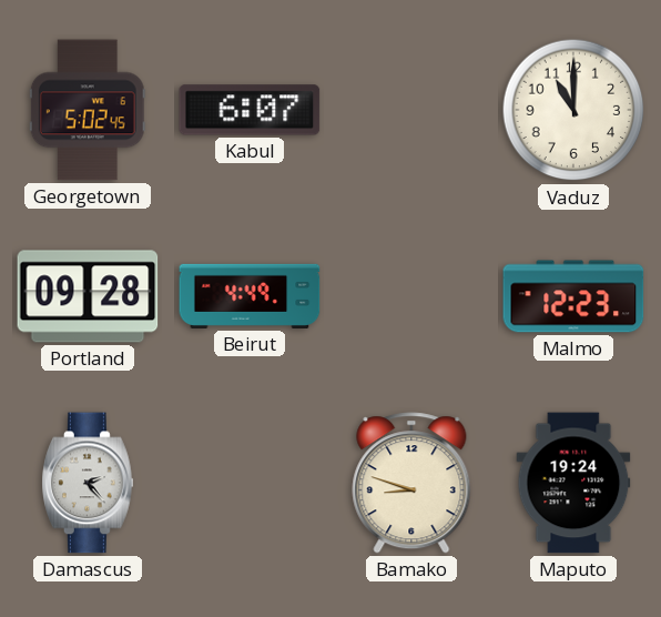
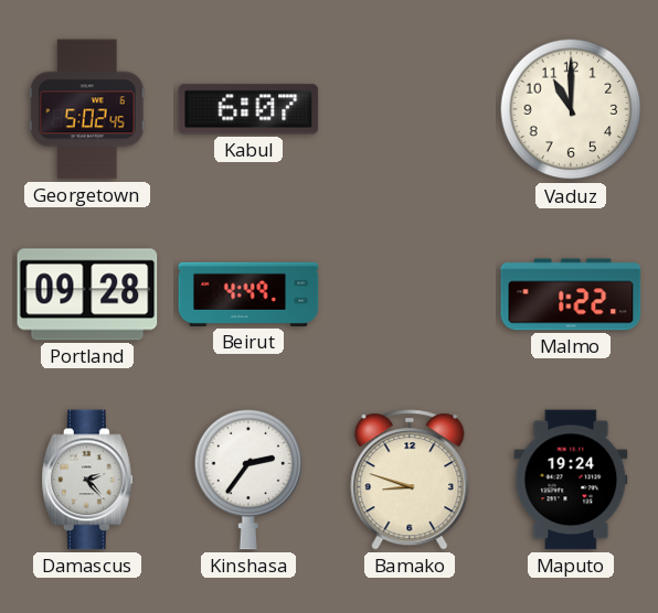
Malmo: 12:23 -> 1:22 (571, 294)
Kinshasa: none -> 2:36 (248, 480)
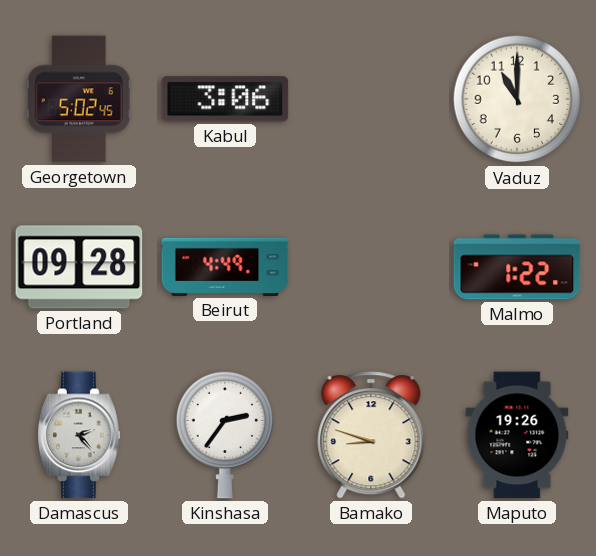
Kabul: 6:07 -> 3:06 (225, 99)
Maputo: 19:24 -> 19:26 (517, 435)
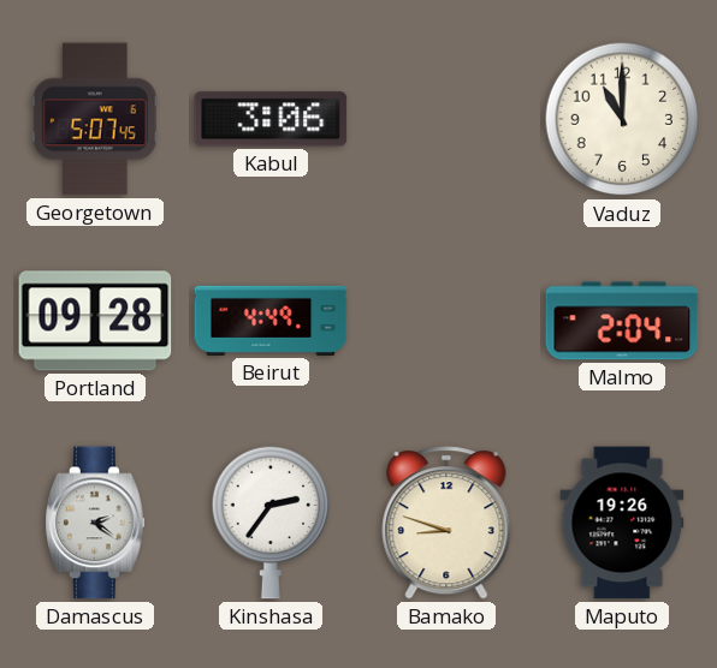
Georgetown: 5:02 -> 5:07 (95, 119)
Malmo: 1:22 -> 2:04 (622, 321)
Damascus: 2:23 -> 2:21 (95, 523)
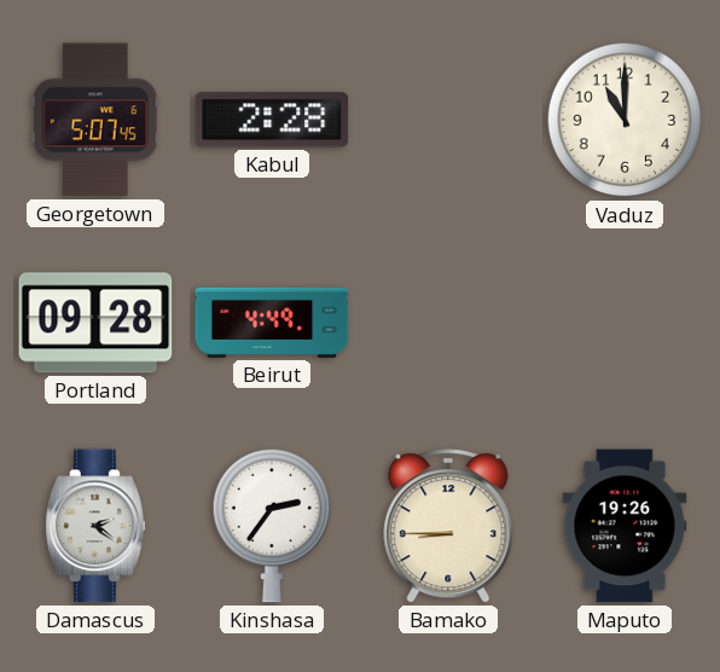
Kabul: 3:06 -> 2:28 (272, 120)
Malmo: 2:04 -> none (622, 321)
Bamako: 8:48 -> 8:45 (448, 526)
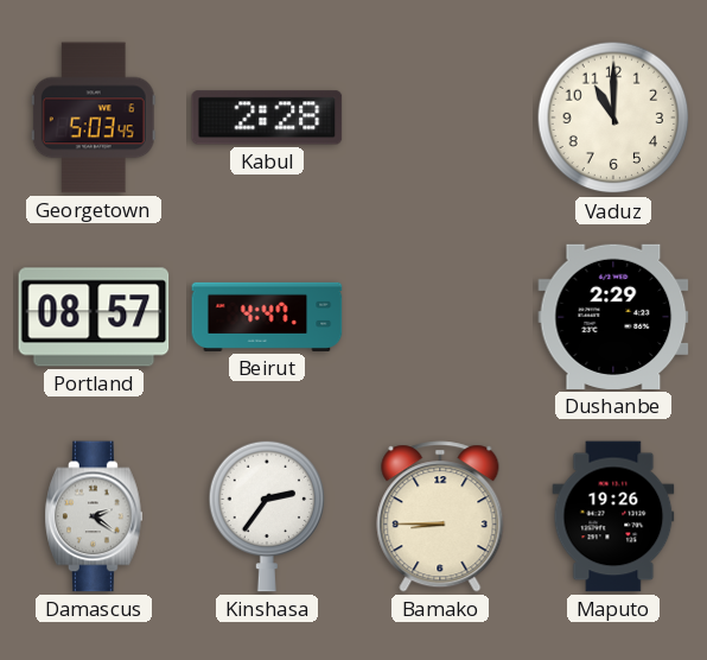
Georgetown: 5:07 -> 5:03 (94, 118)
Portland: 09:28 -> 08:57 (94, 317)
Beirut: 4:49 -> 4:47 (267, 317)
Dushanbe: none -> 2:29 (613, 317)
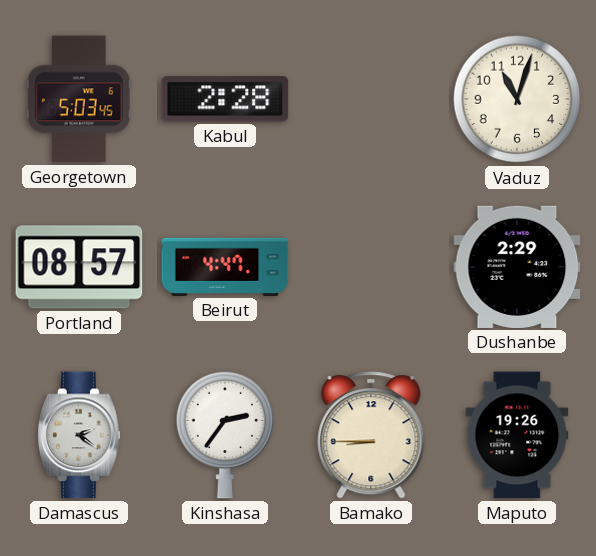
Vaduz: 11:00 -> 11:03 (517, 99)
